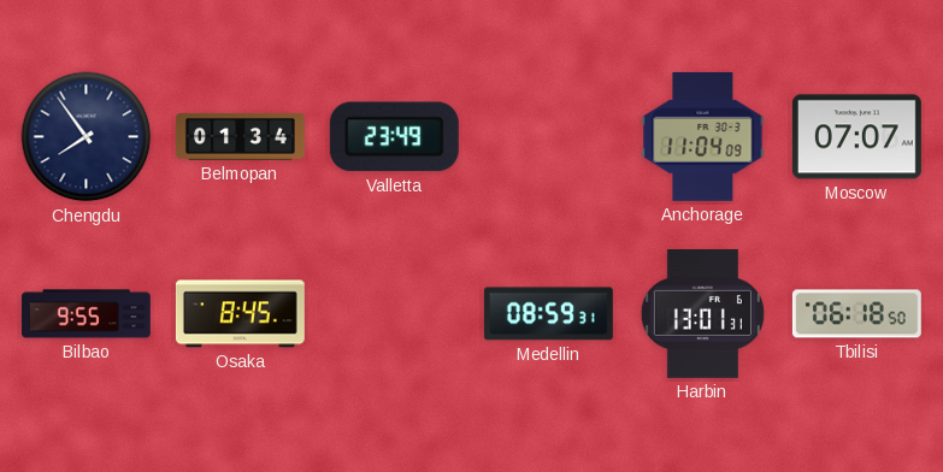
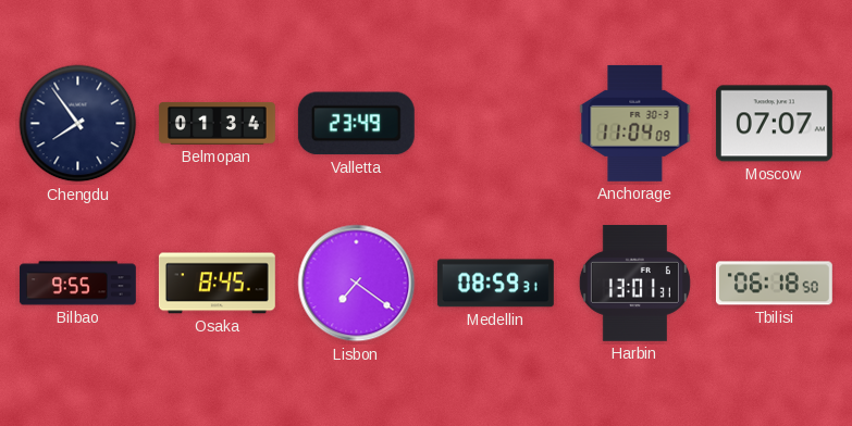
Lisbon: none -> 7:21 (357, 284)
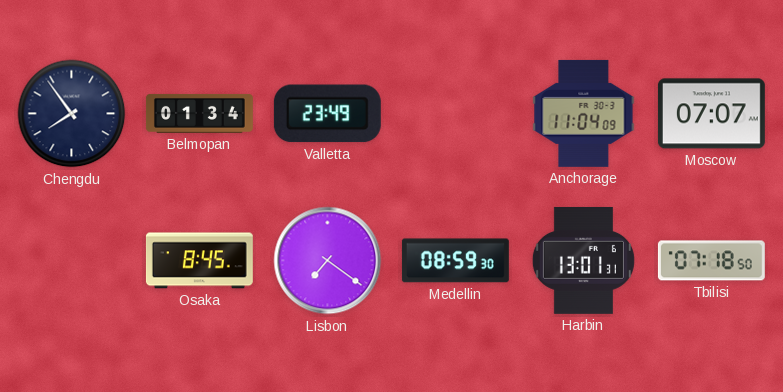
Bilbao: 9:55 -> none (77, 284)
Medellin: 08:59:31 -> 08:59:30 (455, 261)
Tbilisi: 06:18 -> 07:18 (711, 261)
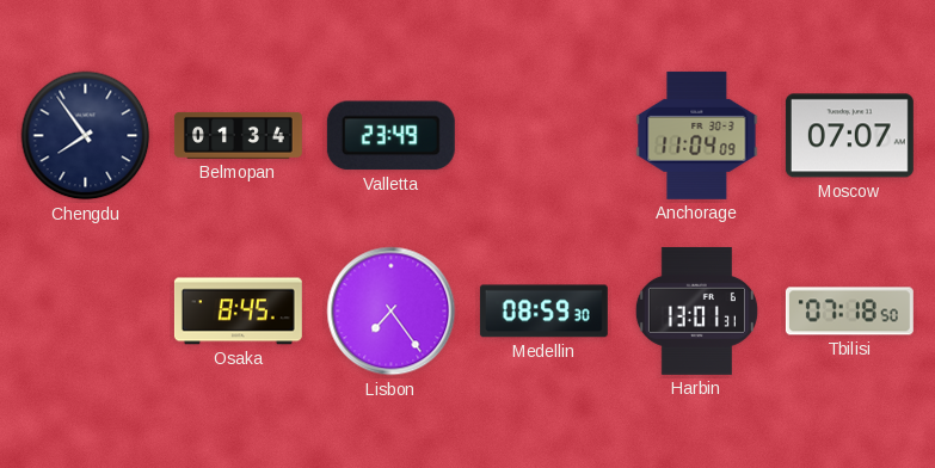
Lisbon: 7:21 -> 7:24 (392, 312)
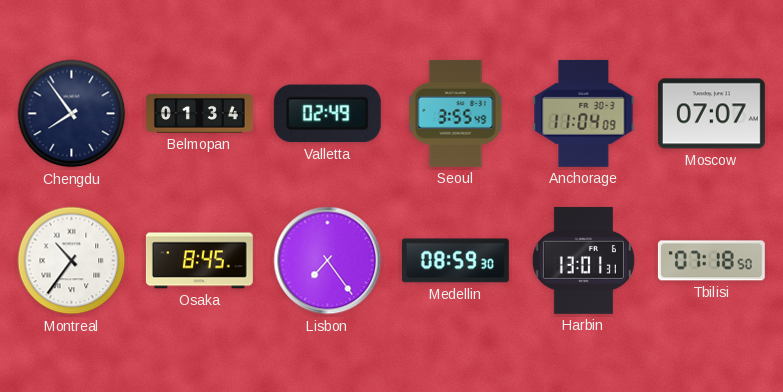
Valletta: 23:49 -> 02:49 (327, 114)
Seoul: none -> 3:55 (456, 113)
Montreal: none -> 10:36 (72, 261)
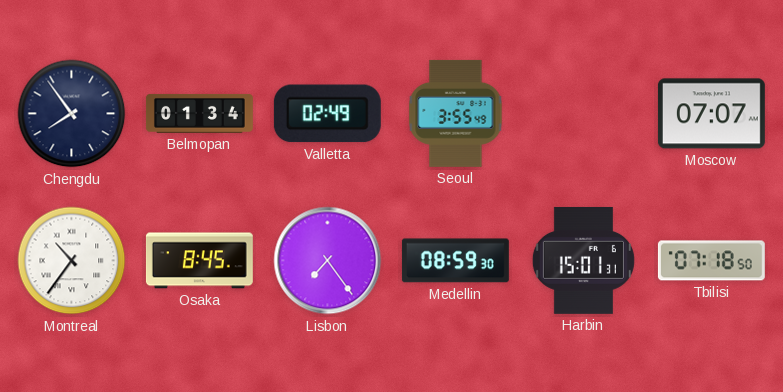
Anchorage: 11:04 -> none (584, 113)
Harbin: 13:01 -> 15:01 (583, 260)
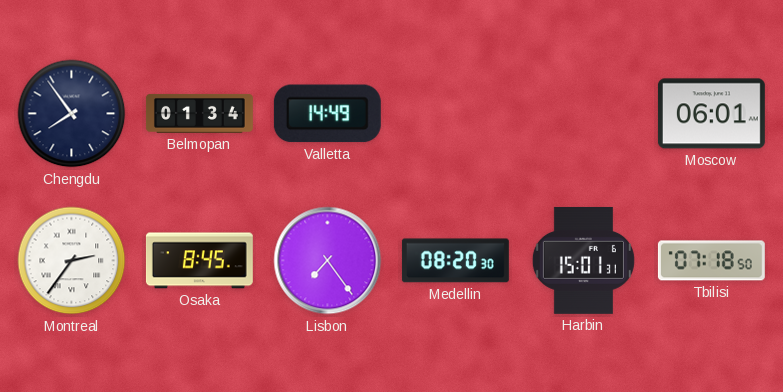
Valletta: 02:49 -> 14:49 (327, 114)
Seoul: 3:55 -> none (456, 113)
Moscow: 07:07 -> 06:01 (711, 114)
Montreal: 10:36 -> 2:36 (72, 261)
Medellin: 08:59 -> 08:20 (455, 261)
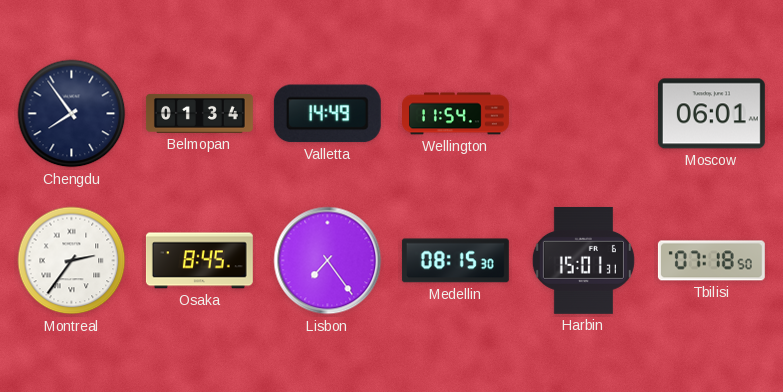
Wellington: none -> 11:54 (456, 114)
Medellin: 08:20 -> 08:15 (455, 261)
